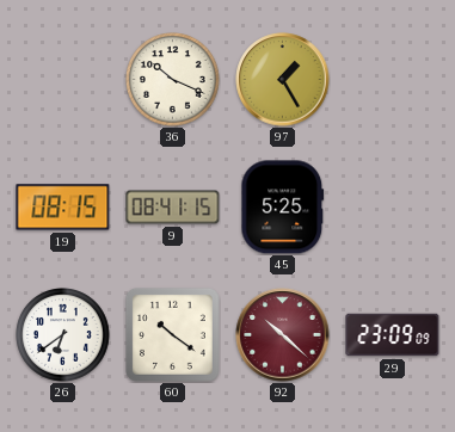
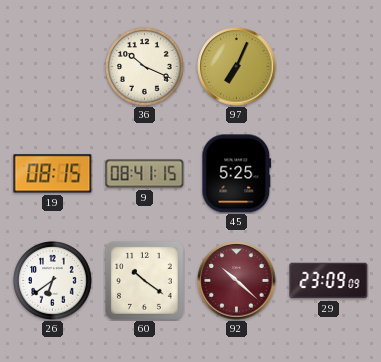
97: 1:25 -> 7:04 (237, 67)
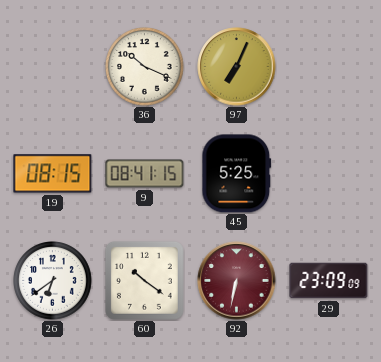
92: 10:22 -> 6:32 (237, 281)
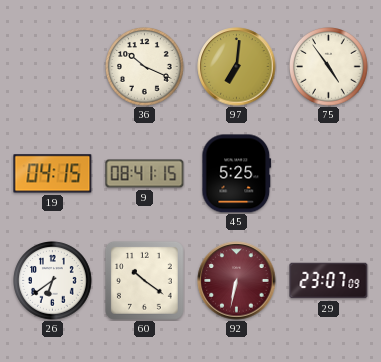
97: 7:04 -> 7:01 (237, 67)
75: none -> 4:54 (329, 67)
19: 08:15 -> 04:15 (53, 174)
29: 23:09 -> 23:07 (329, 281)
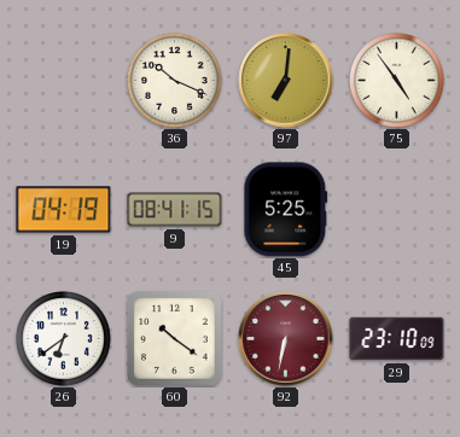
19: 04:15 -> 04:19 (64, 210)
29: 23:07 -> 23:10 (397, 339)
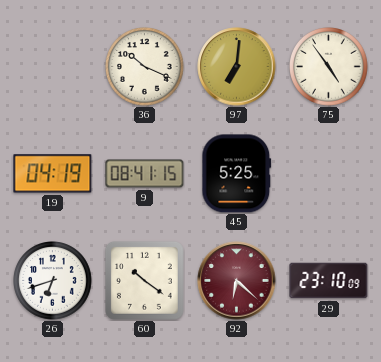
26: 6:39 -> 6:42 (53, 281)
92: 6:32 -> 6:22 (237, 281)
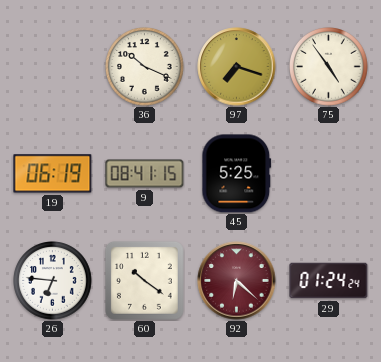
97: 7:01 -> 7:18 (237, 67)
19: 04:19 -> 06:19 (53, 174)
26: 6:42 -> 6:46 (53, 281)
29: 23:10 -> 01:24 (329, 281)
